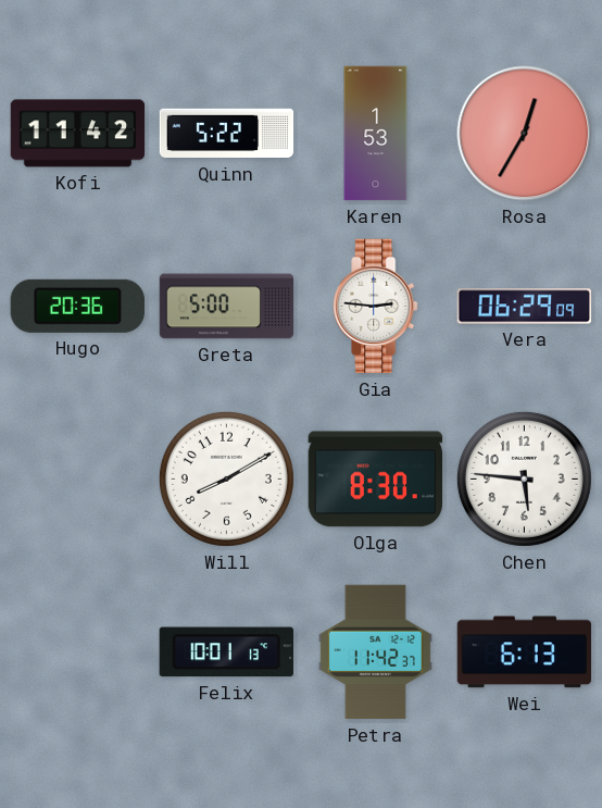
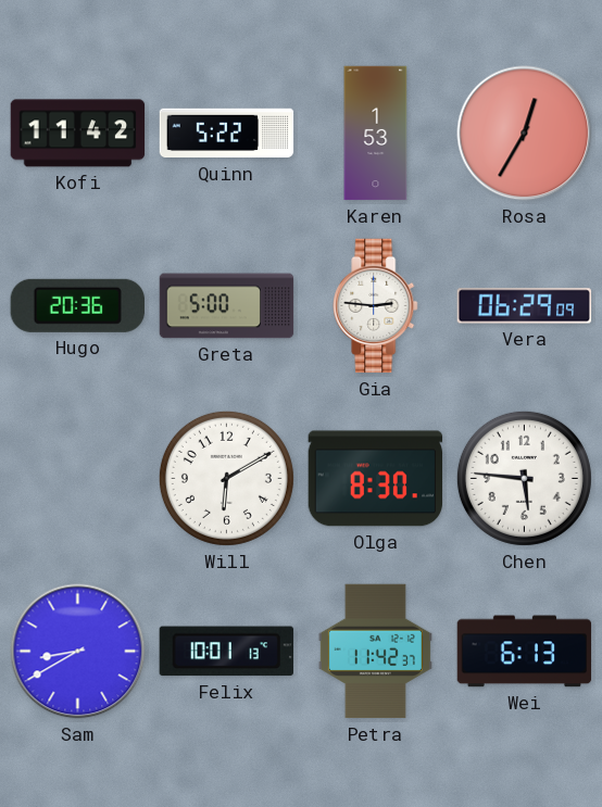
Will: 8:10 -> 6:10 (226, 478)
Sam: none -> 8:40 (78, 652)
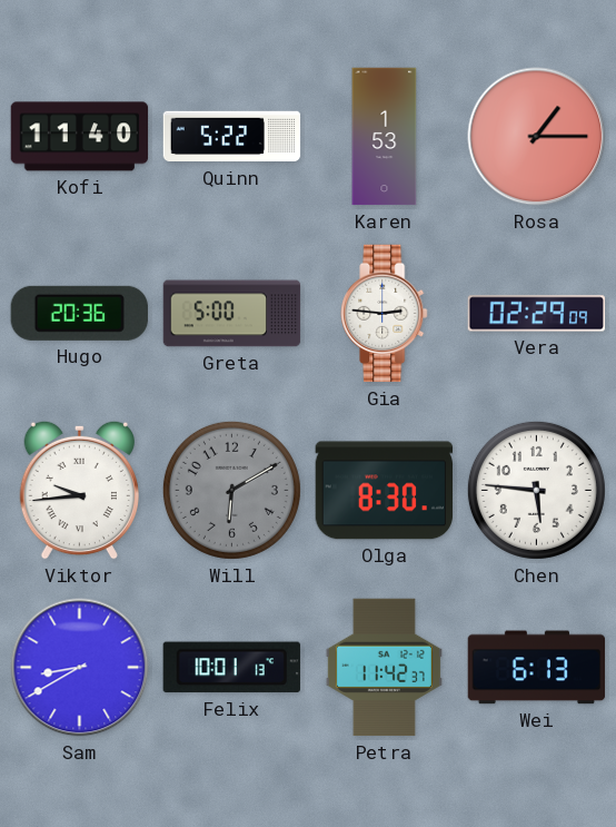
Kofi: 11:42 -> 11:40 (80, 137)
Rosa: 12:35 -> 1:15 (537, 137)
Vera: 06:29 -> 02:29 (537, 314)
Viktor: none -> 9:44 (79, 490)
Will dial: white -> grey (231, 490)
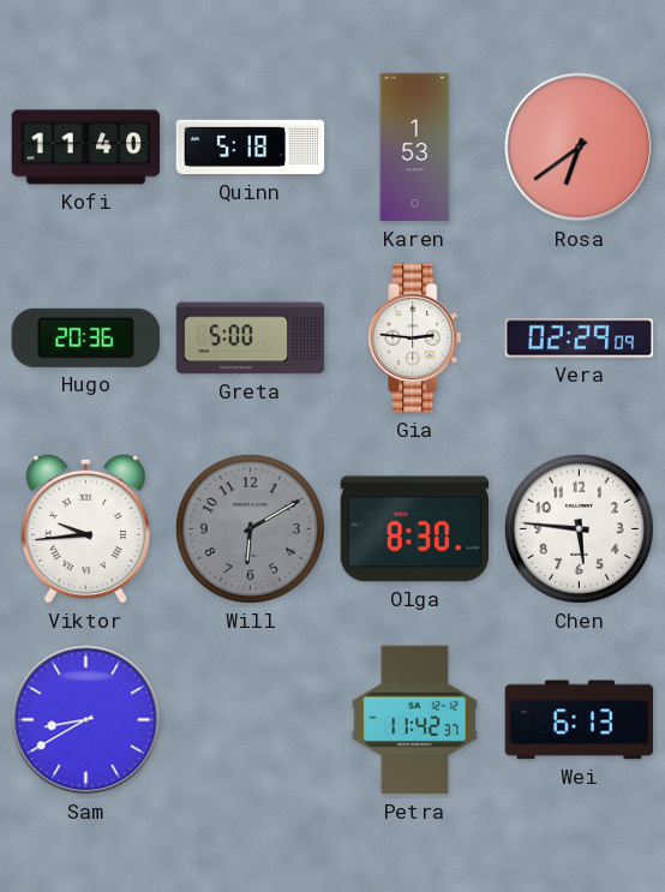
Quinn: 5:22 -> 5:18 (251, 148)
Rosa: 1:15 -> 6:39 (580, 148)
Felix: 10:01 -> none (231, 668)
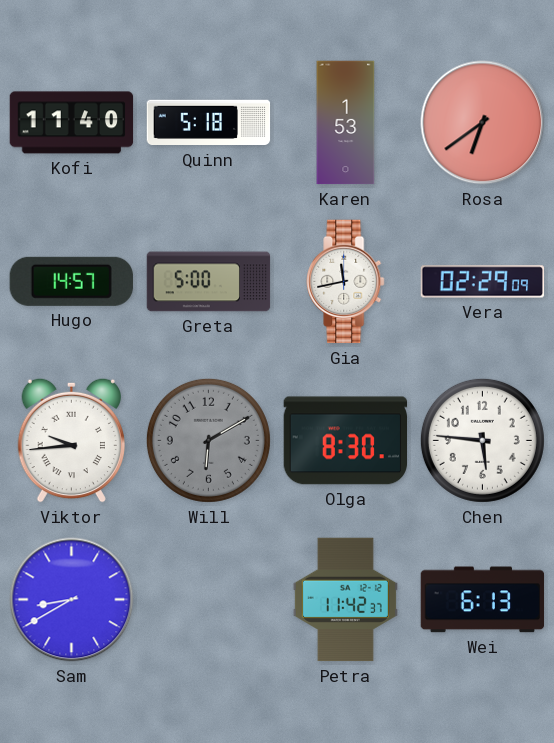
Hugo: 20:36 -> 14:57 (71, 281)
Gia: 2:46 -> 11:43 (346, 282)
